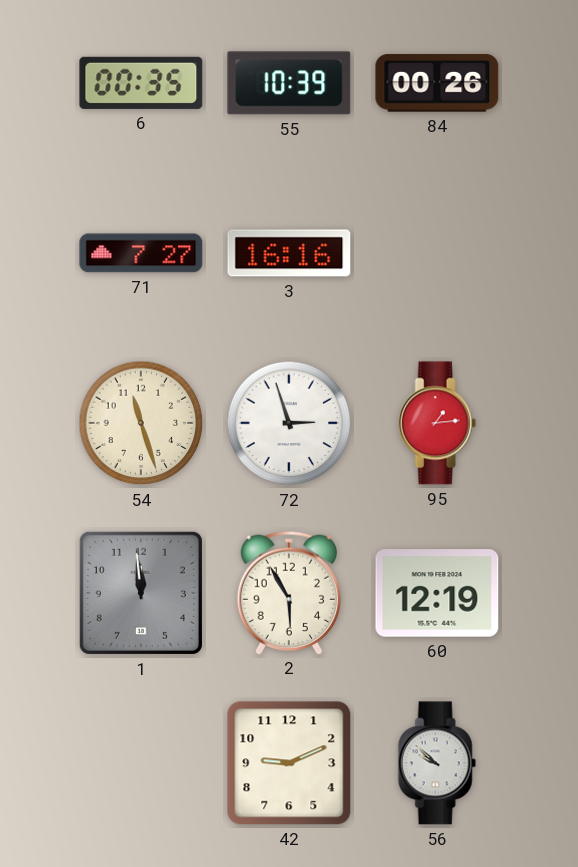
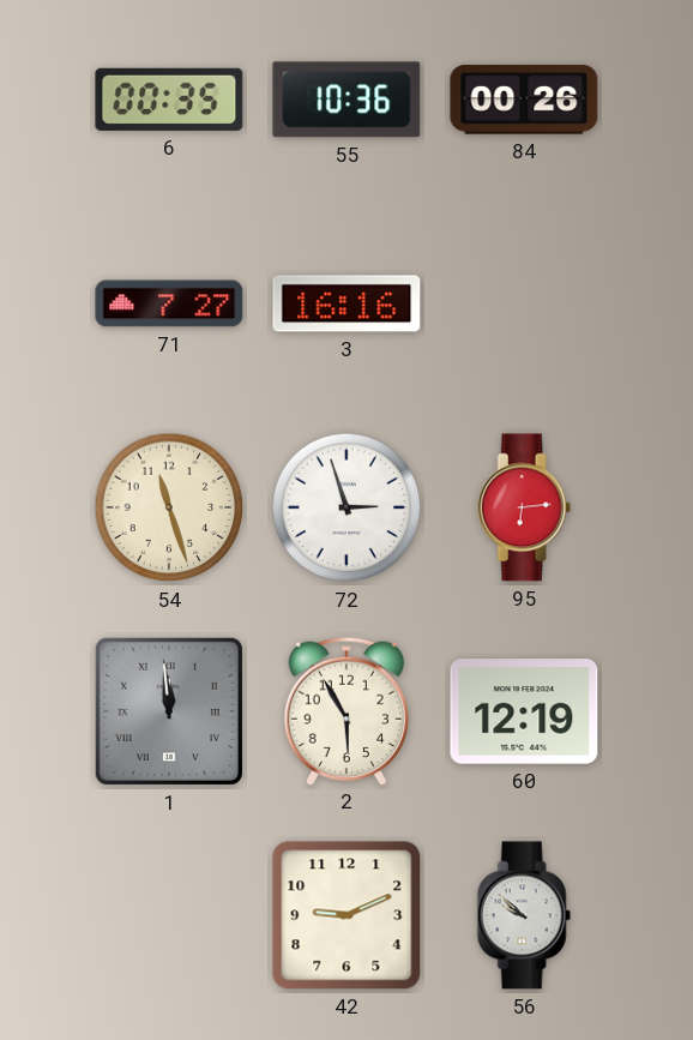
55: 10:39 -> 10:36 (346, 100)
95: 1:14 -> 6:14 (524, 507)
1 numerals: Arabic -> Roman (169, 711)
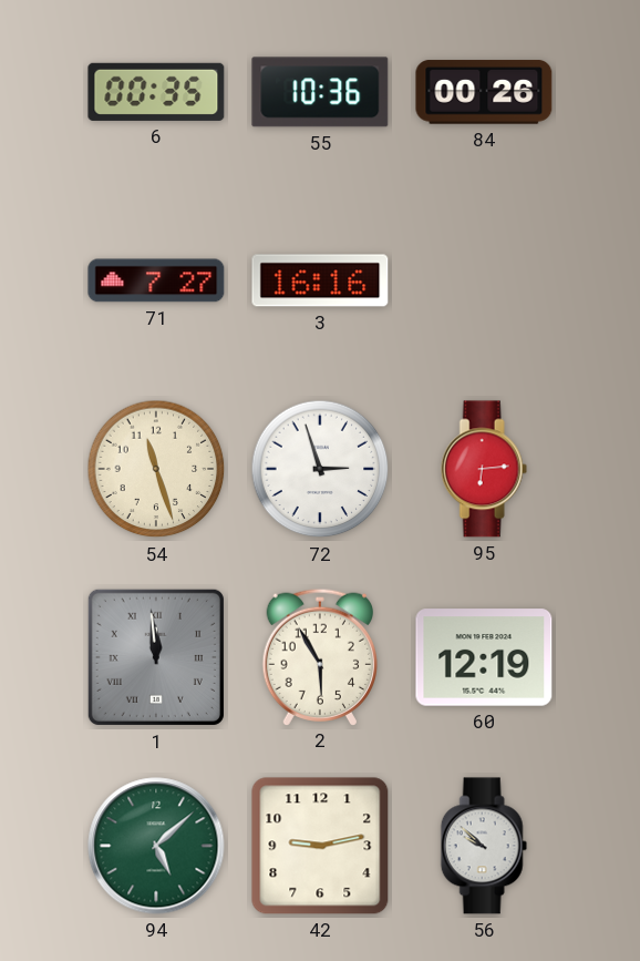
94: none -> 5:08 (156, 846)
42: 9:11 -> 9:13 (320, 846)
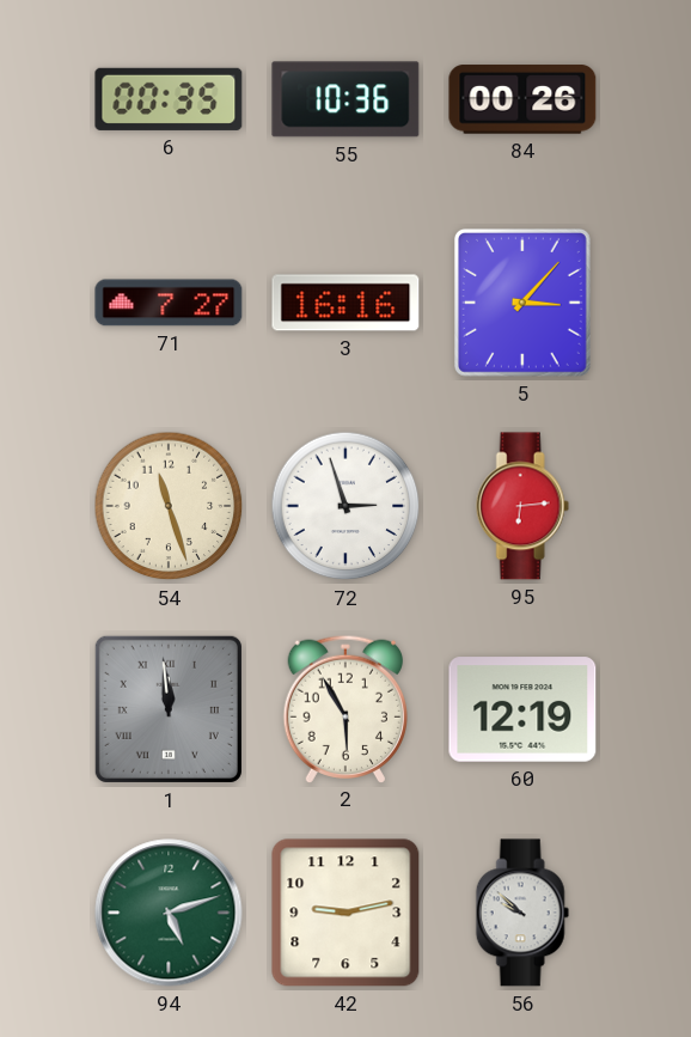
5: none -> 3:07 (522, 303)
94: 5:08 -> 5:12 (169, 913)
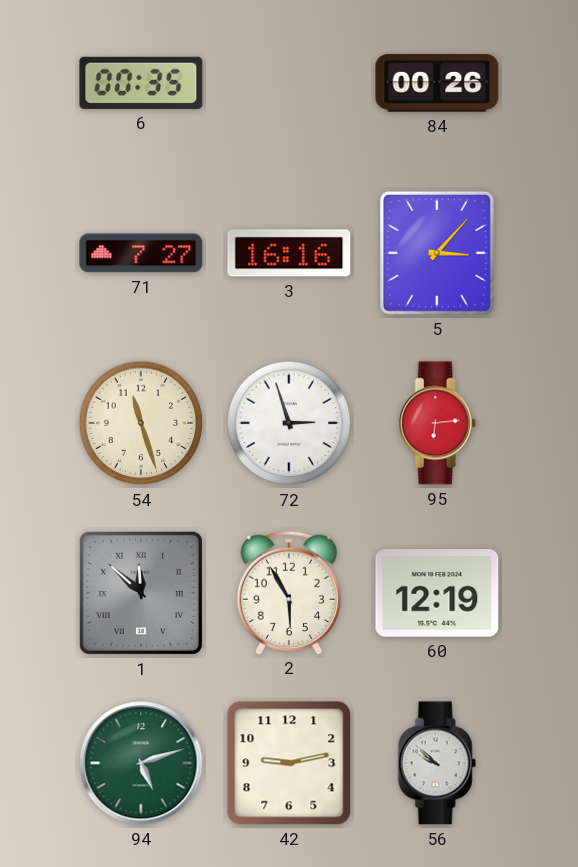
55: 10:36 -> none (345, 99)
1: 11:59 -> 11:52 (141, 593)
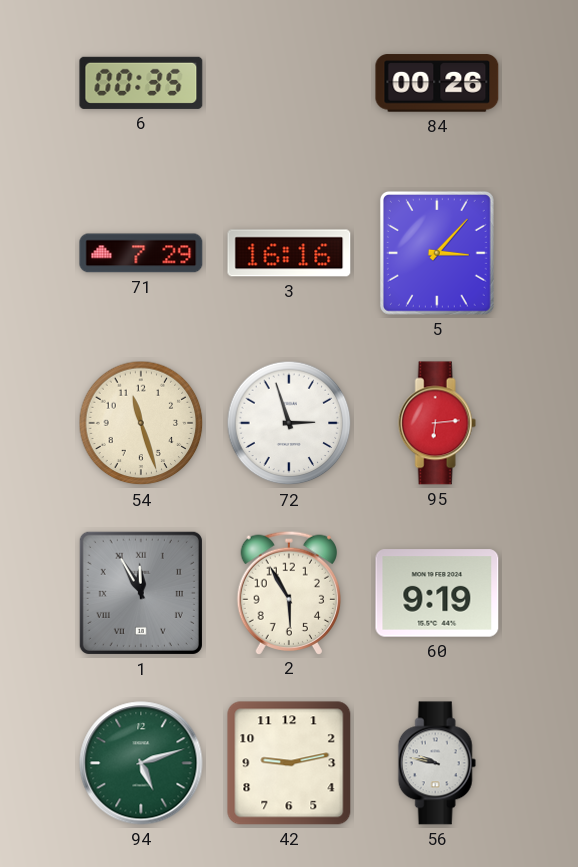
71: 7:27 -> 7:29 (141, 253)
1: 11:52 -> 11:55 (141, 593)
60: 12:19 -> 9:19 (437, 593)
56: 9:52 -> 9:47 (437, 763)
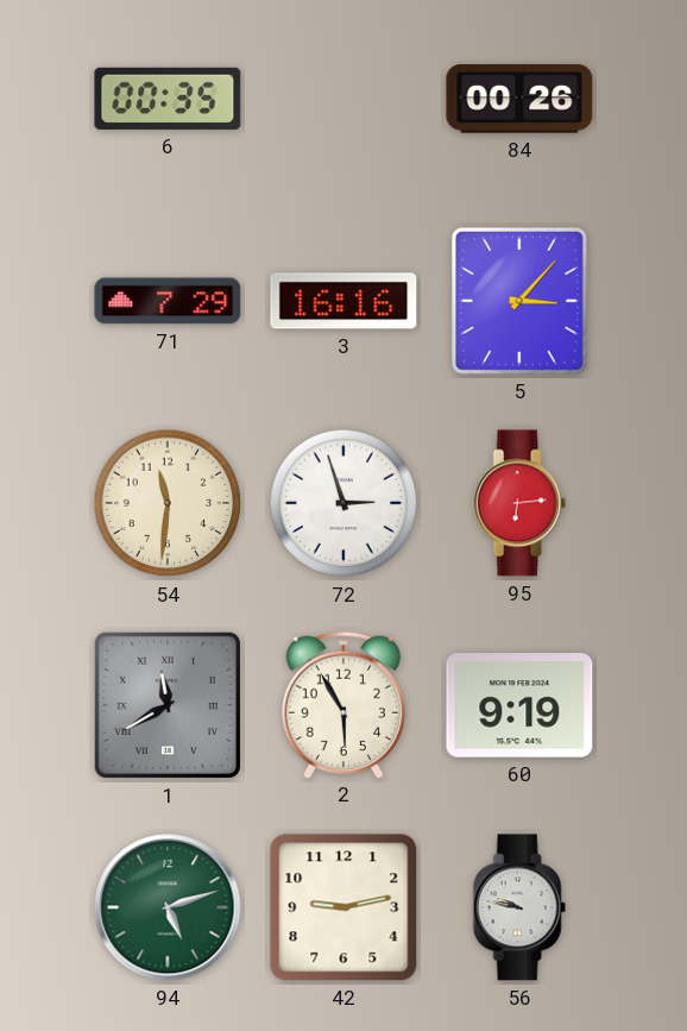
54: 11:27 -> 11:31 (168, 503)
1: 11:55 -> 11:40 (168, 705)
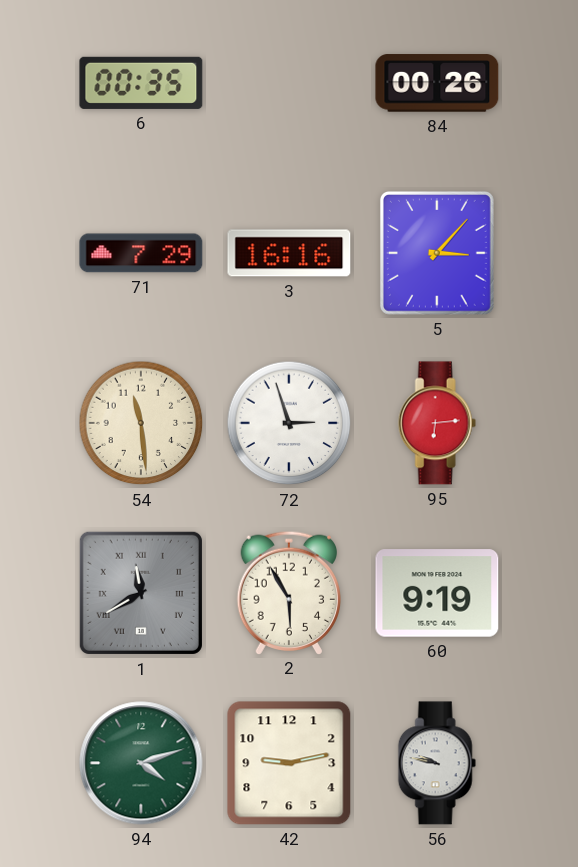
54: 11:31 -> 11:29 (141, 423)
94: 5:12 -> 4:12 (141, 763)
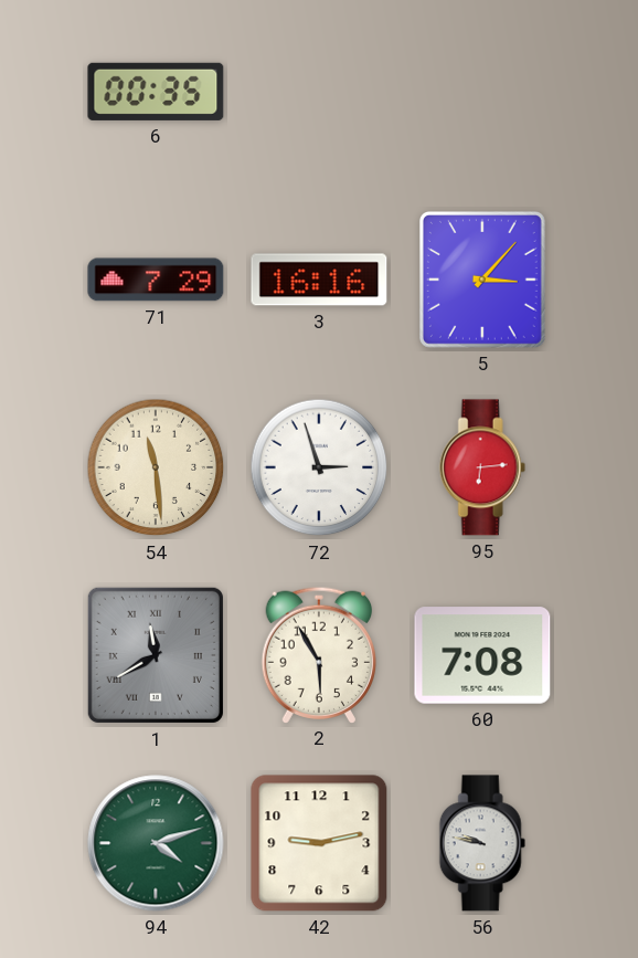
84: 00:26 -> none (437, 83)
60: 9:19 -> 7:08 (482, 655)
